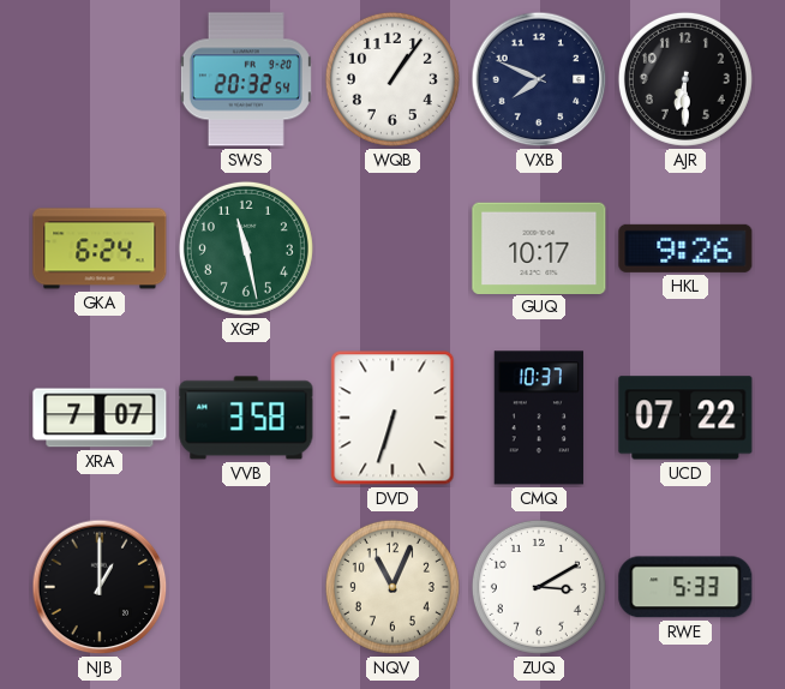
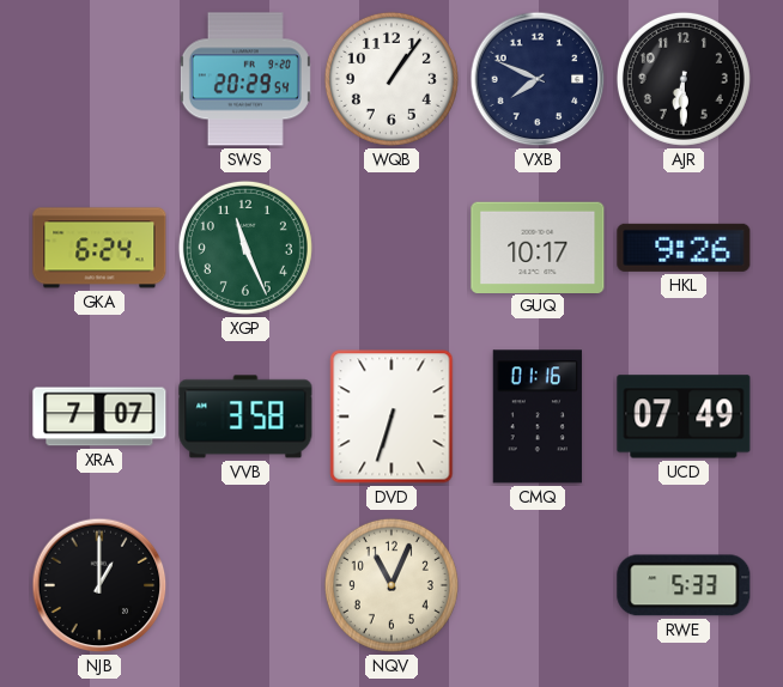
SWS: 20:32 -> 20:29 (245, 79)
XGP: 11:28 -> 11:26 (245, 248)
CMQ: 10:37 -> 01:16 (538, 417)
UCD: 07:22 -> 07:49 (684, 417)
ZUQ: 3:10 -> none (539, 587)
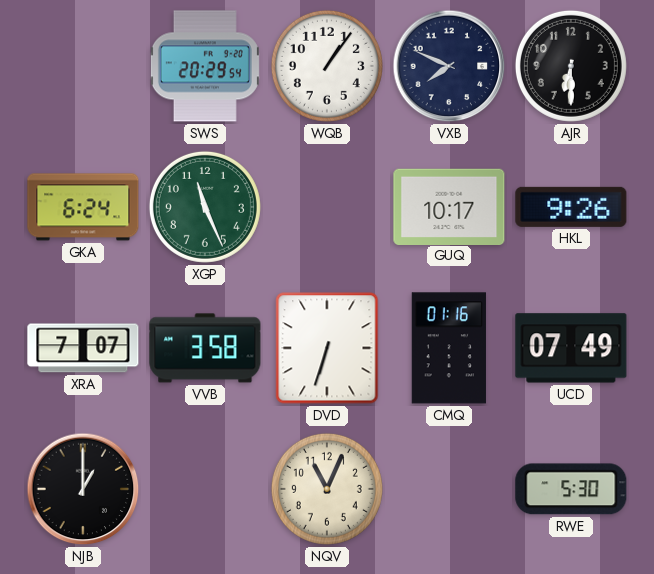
RWE: 5:33 -> 5:30 (571, 489)
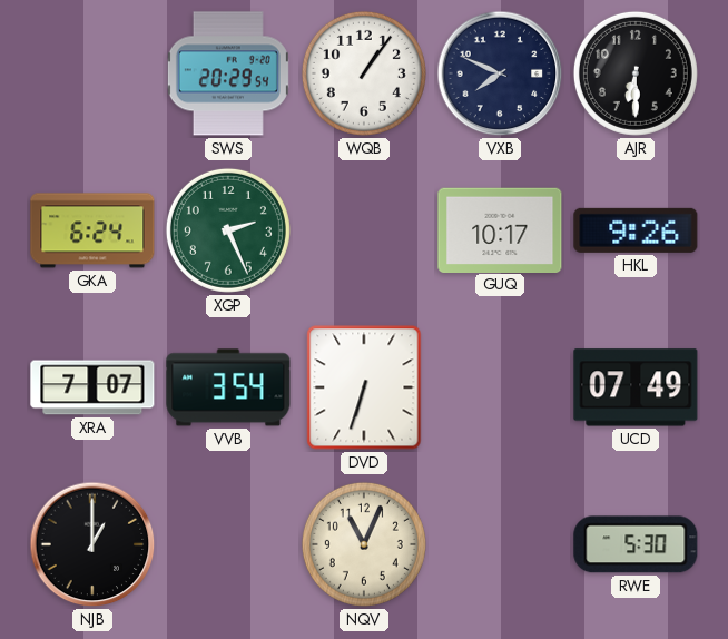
XGP: 11:26 -> 2:26 (228, 230)
VVB: 3:58 -> 3:54 (228, 387)
CMQ: 01:16 -> none (449, 348)
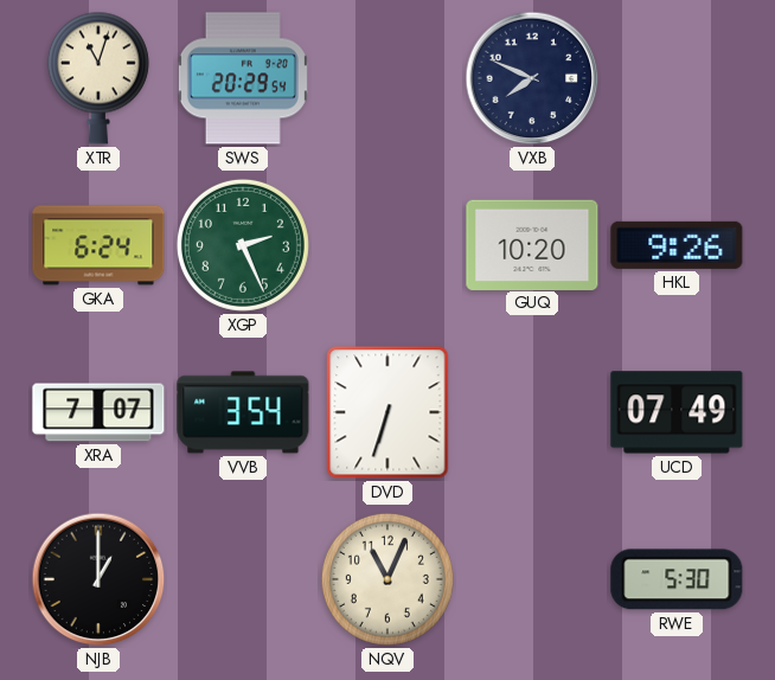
XTR: none -> 11:03 (98, 78)
WQB: 1:06 -> none (364, 73)
AJR: 6:30 -> none (636, 73)
GUQ: 10:17 -> 10:20 (532, 244)
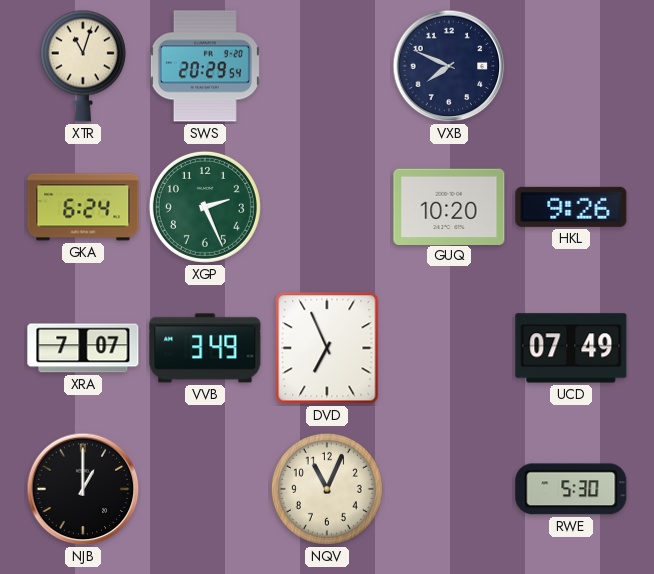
VVB: 3:54 -> 3:49 (205, 348)
DVD: 6:33 -> 6:56 (327, 348)
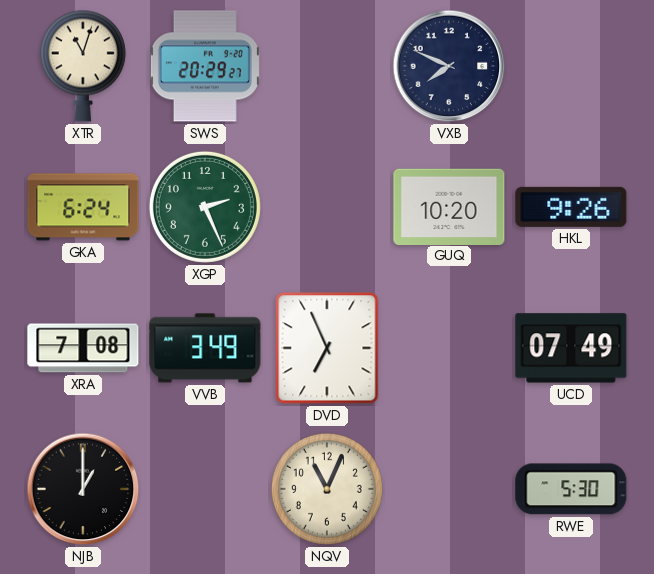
SWS: 20:29:54 -> 20:29:27 (205, 66)
XRA: 7:07 -> 7:08 (83, 348)
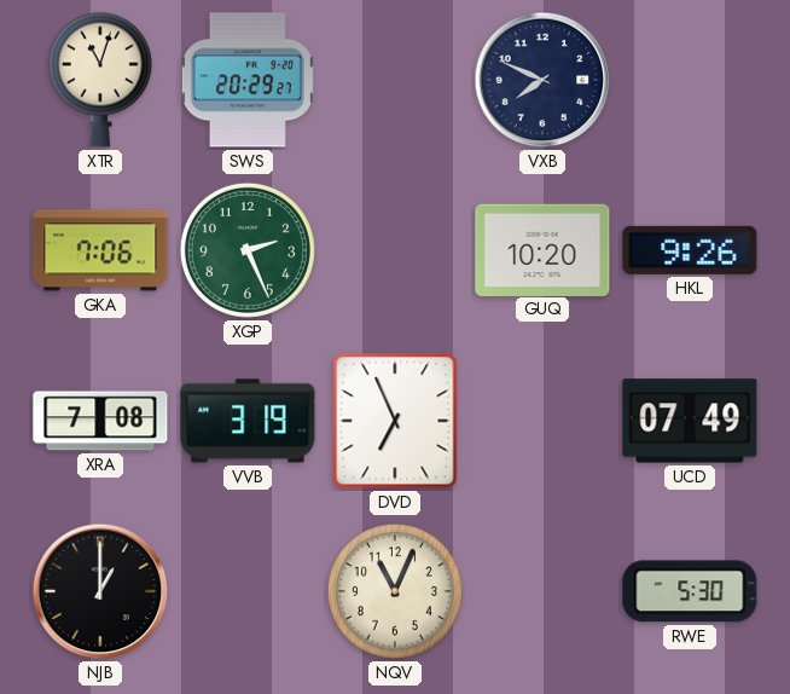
GKA: 6:24 -> 7:06 (100, 250)
VVB: 3:49 -> 3:19 (248, 421)
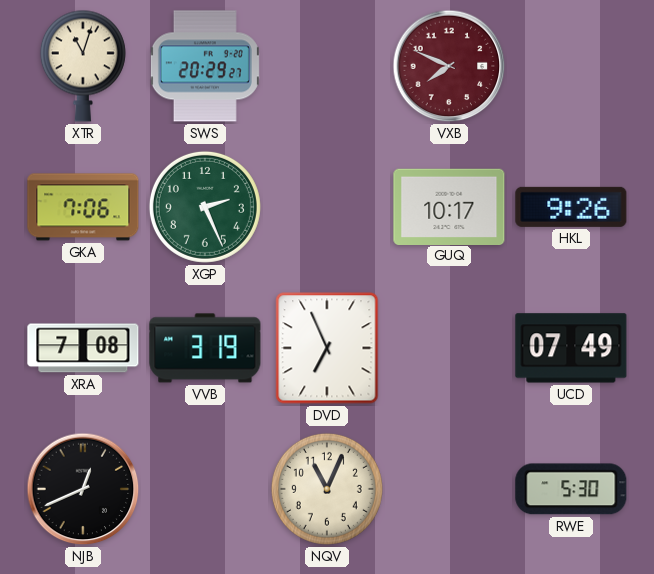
VXB dial: navy -> burgundy (449, 66)
GUQ: 10:20 -> 10:17 (449, 206)
NJB: 1:00 -> 12:41 (83, 489)
